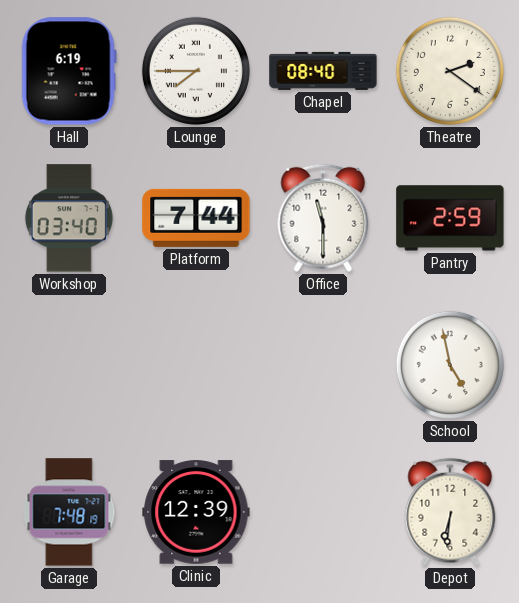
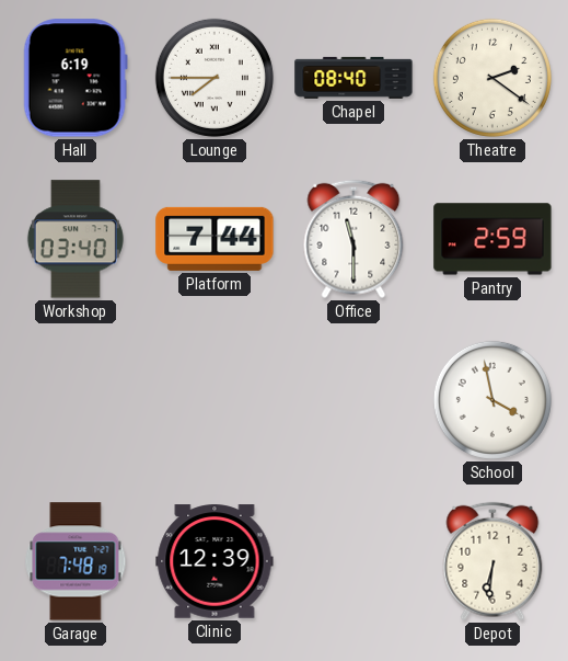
School: 4:58 -> 3:58 (492, 400)
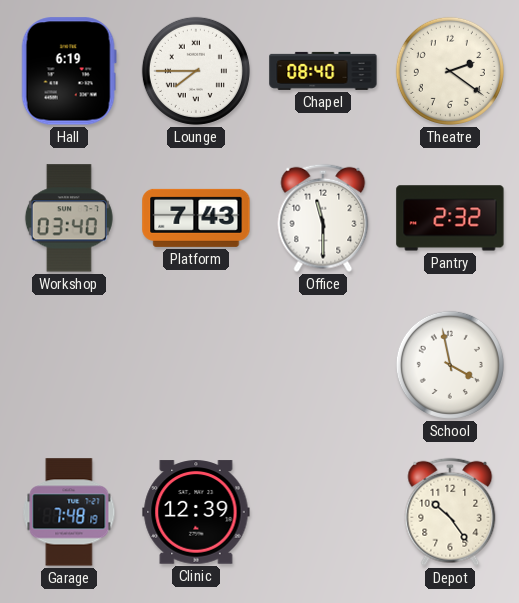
Platform: 7:44 -> 7:43 (196, 218)
Pantry: 2:59 -> 2:32 (450, 218)
Depot: 6:31 -> 10:24 (450, 512)
